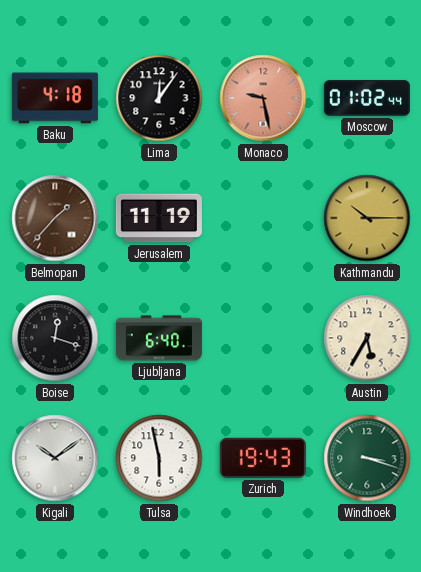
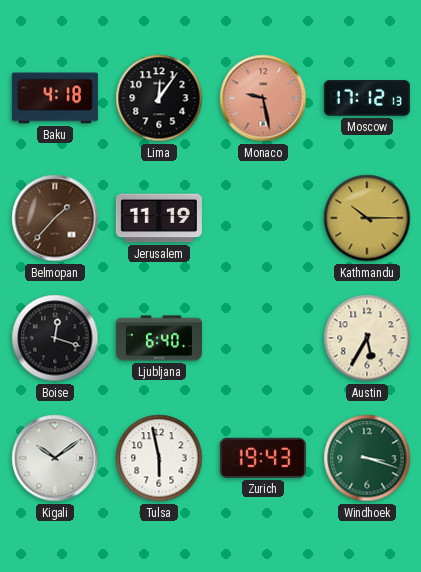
Moscow: 01:02 -> 17:12 (367, 99)
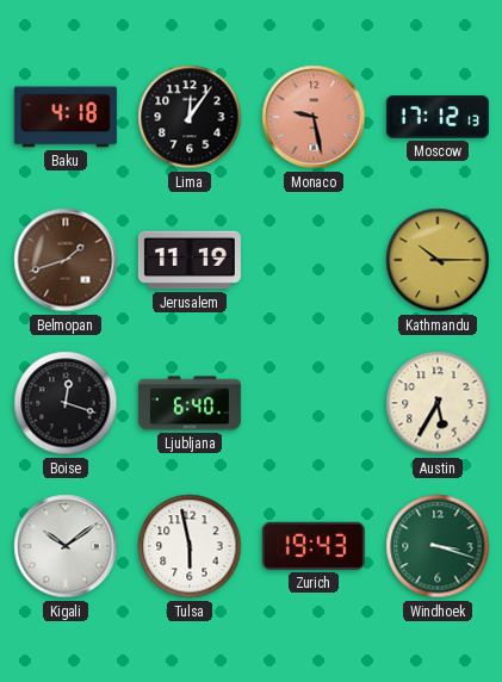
Belmopan: 1:37 -> 1:42 (66, 260)
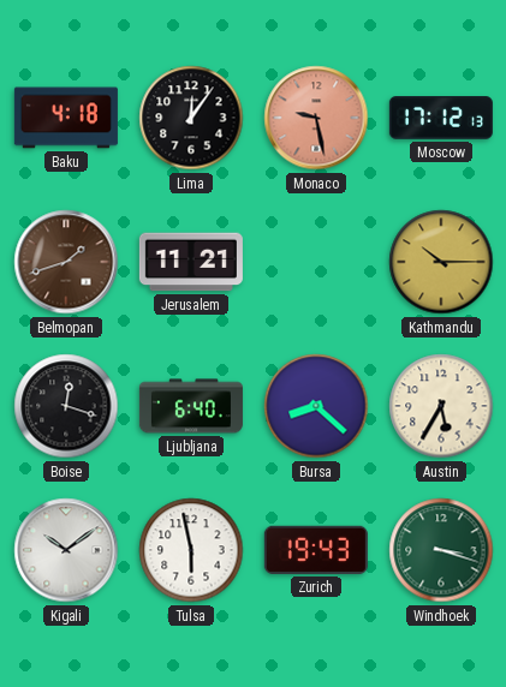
Jerusalem: 11:19 -> 11:21 (191, 262)
Bursa: none -> 8:22 (316, 406)
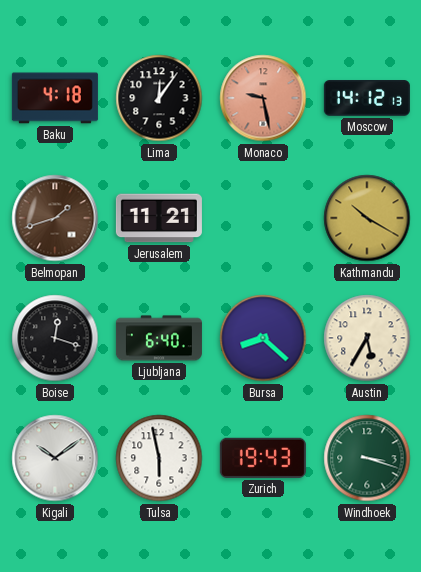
Moscow: 17:12 -> 14:12 (367, 99)
Kathmandu: 10:15 -> 10:20 (367, 218)
